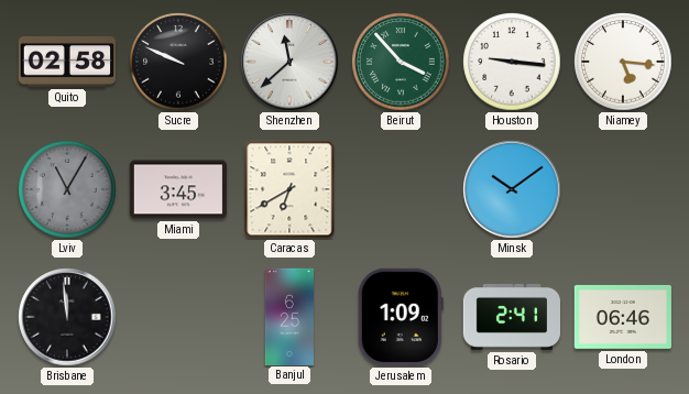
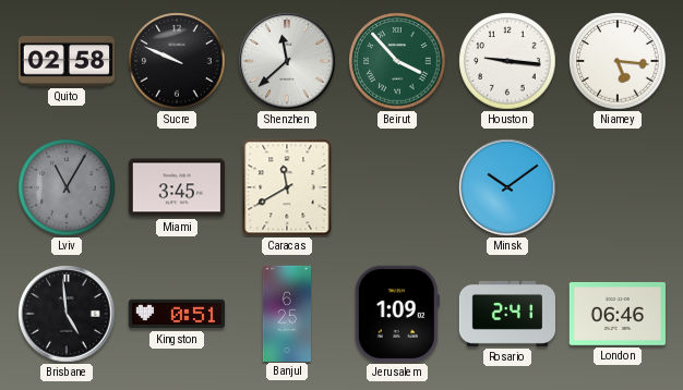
Caracas: 6:40 -> 11:40 (287, 187)
Brisbane: 11:59 -> 4:59 (67, 314)
Kingston: none -> 0:51 (176, 314)
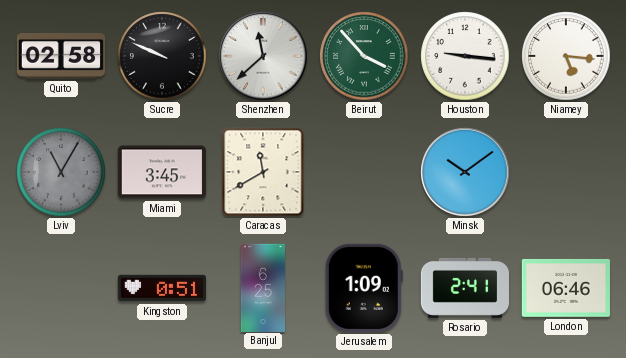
Brisbane: 4:59 -> none (67, 314)
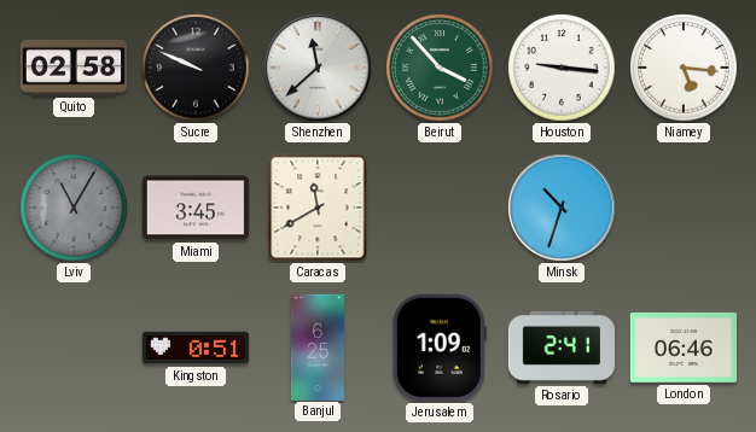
Minsk: 10:09 -> 10:33 (562, 208)
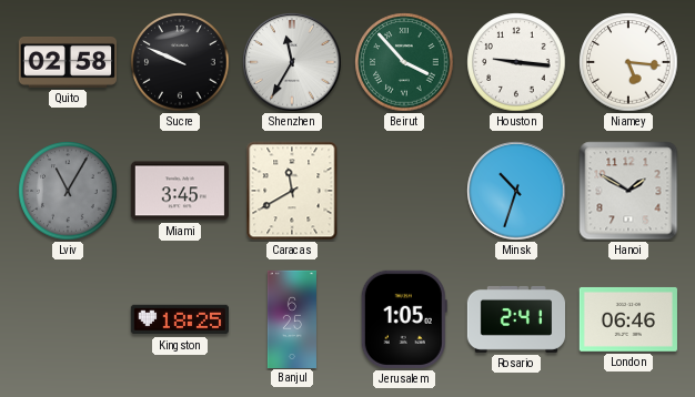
Shenzhen: 11:38 -> 11:35 (292, 62)
Hanoi: none -> 1:50 (628, 191)
Kingston: 0:51 -> 18:25 (179, 319)
Jerusalem: 1:09 -> 1:05 (404, 319)
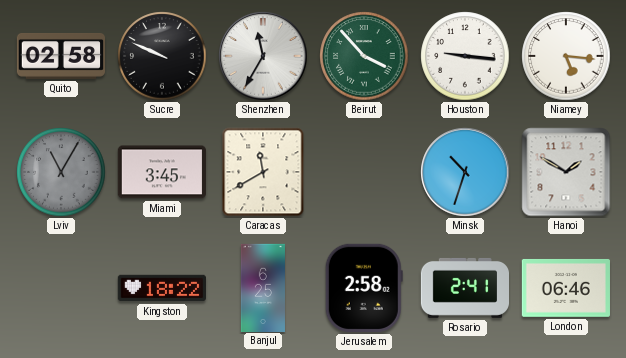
Kingston: 18:25 -> 18:22 (161, 288)
Jerusalem: 1:05 -> 2:58 (364, 288)
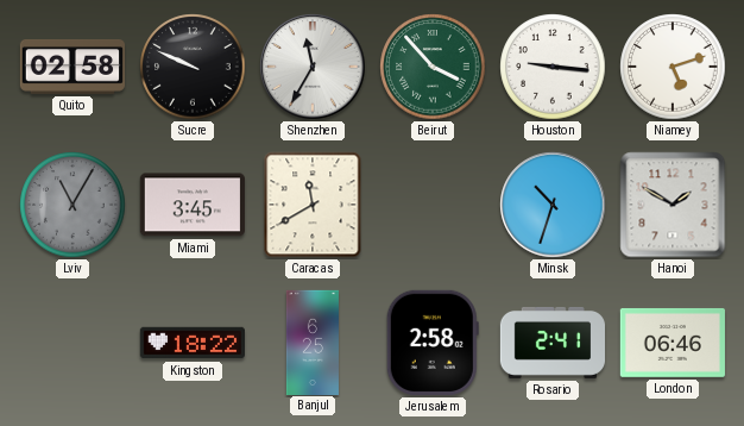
Niamey: 5:16 -> 5:12 (673, 67)
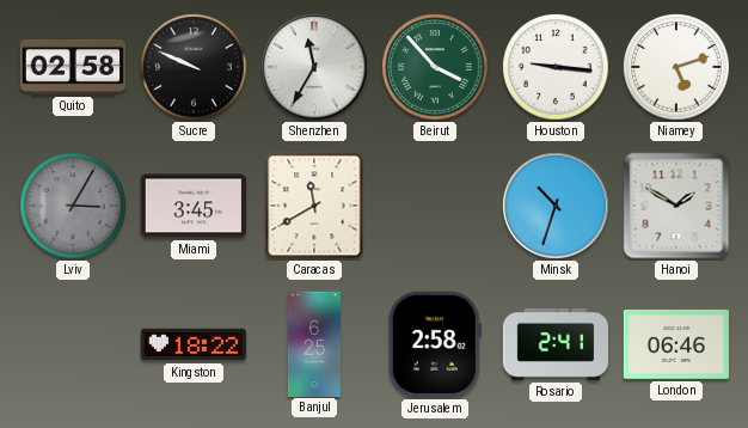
Lviv: 11:05 -> 3:05 (73, 206)
